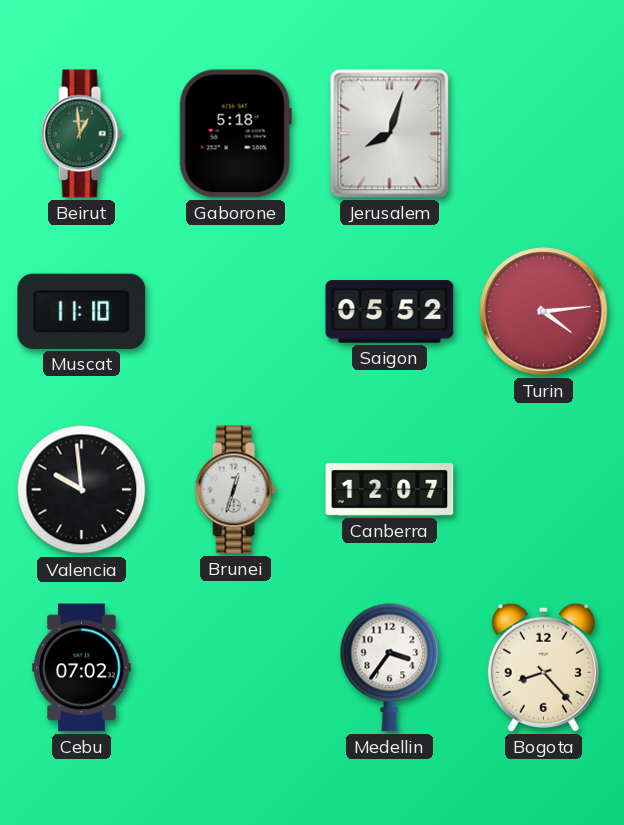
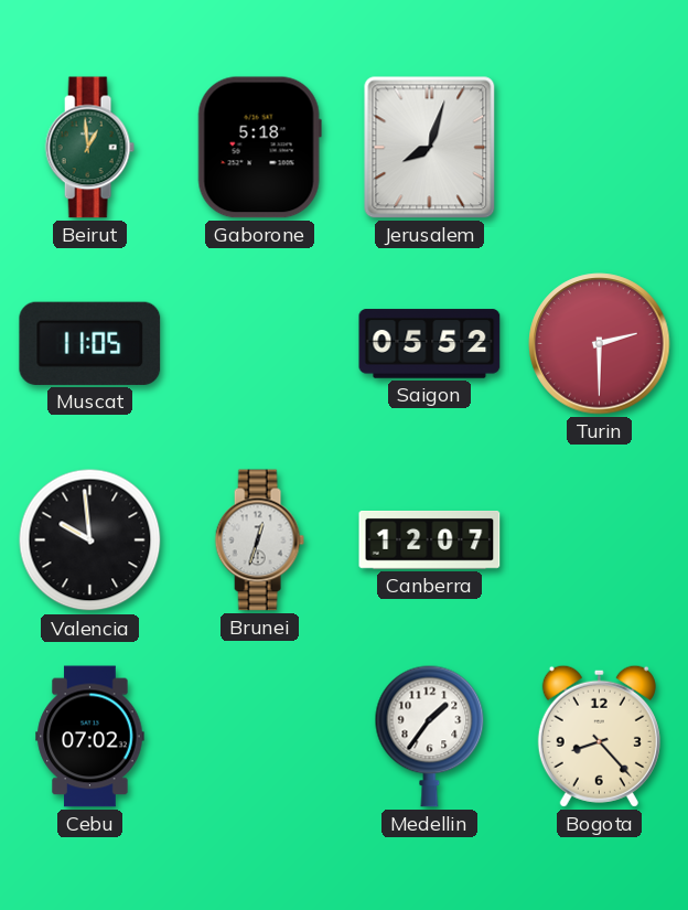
Muscat: 11:10 -> 11:05 (90, 343)
Turin: 4:14 -> 2:30 (600, 344)
Medellin: 3:36 -> 1:36 (430, 736)
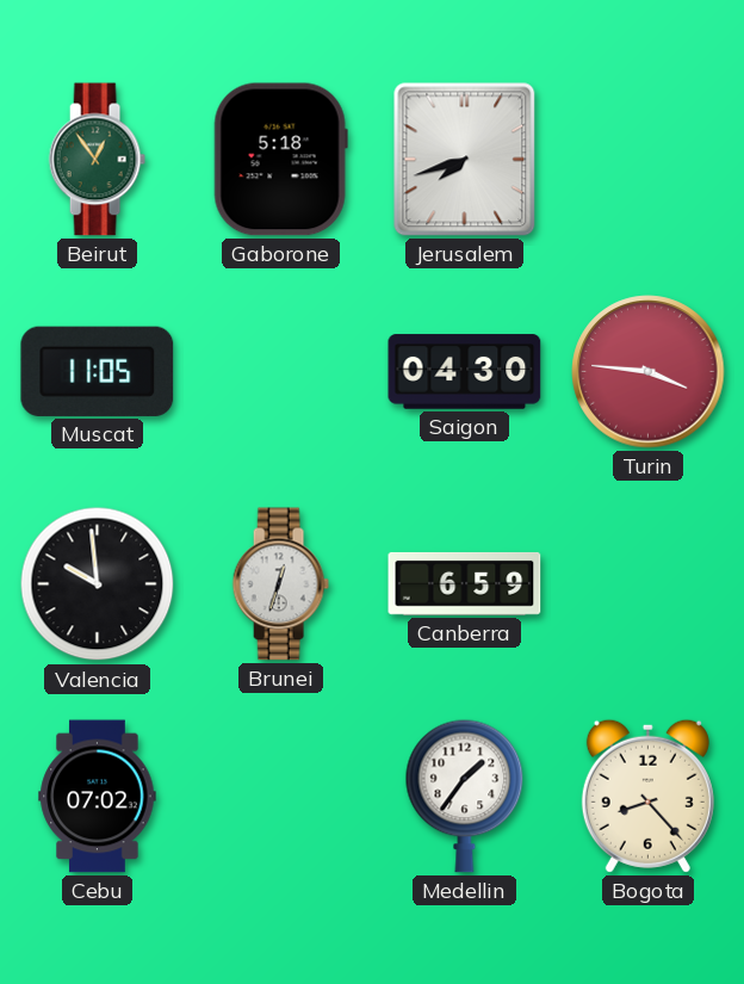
Beirut: 12:59 -> 12:54 (97, 160)
Jerusalem: 8:03 -> 7:42 (465, 160)
Saigon: 05:52 -> 04:30 (465, 372)
Turin: 2:30 -> 3:46 (649, 372)
Canberra: 12:07 -> 6:59 (465, 583)
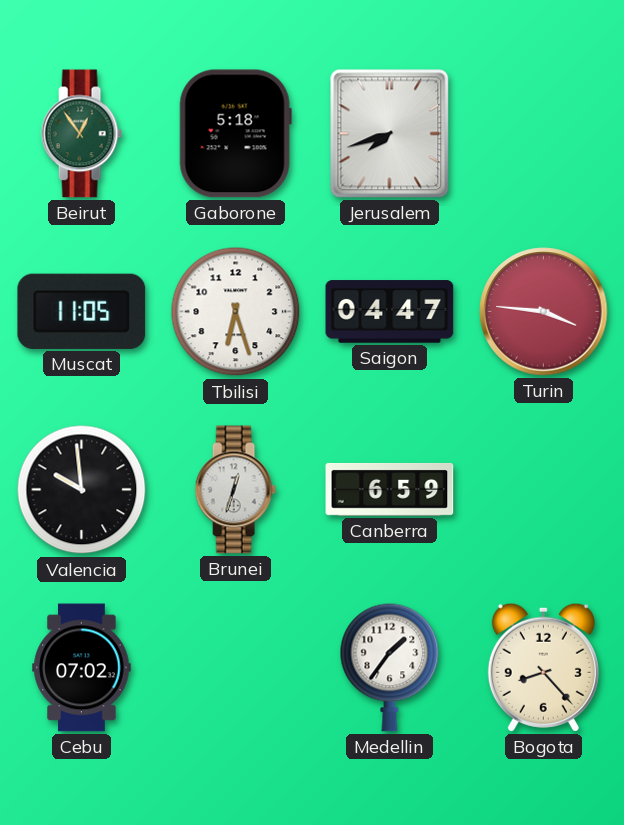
Tbilisi: none -> 6:27 (236, 312)
Saigon: 04:30 -> 04:47 (390, 312)
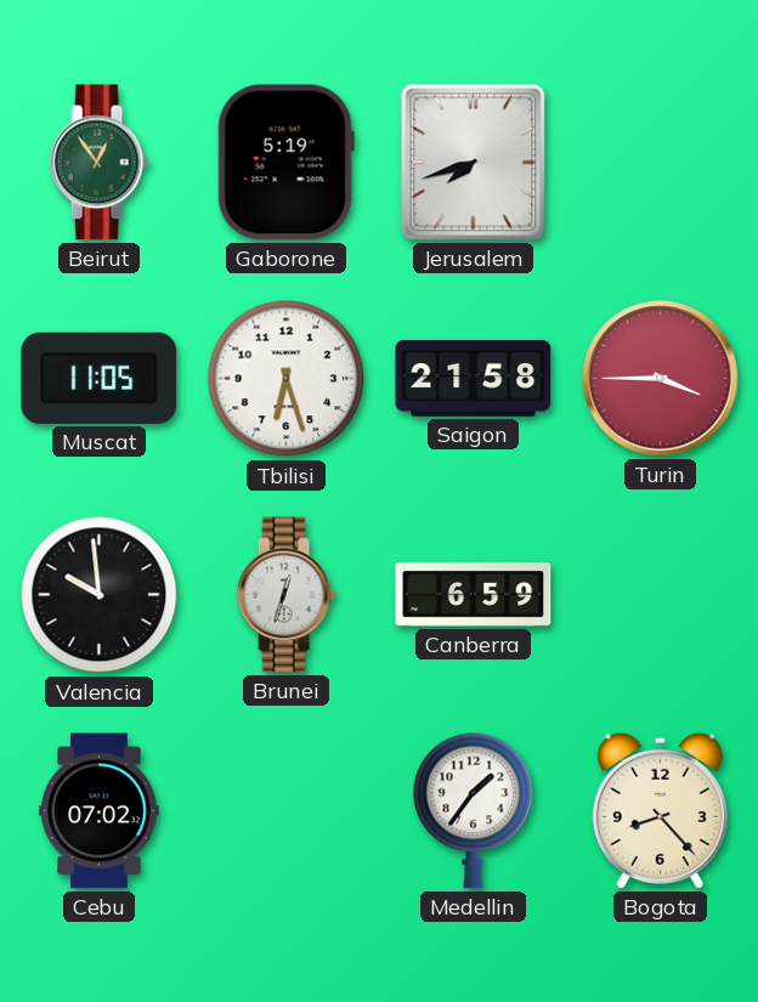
Gaborone: 5:18 -> 5:19 (285, 163)
Saigon: 04:47 -> 21:58 (474, 379)
Turin: 3:46 -> 3:45 (661, 379)
